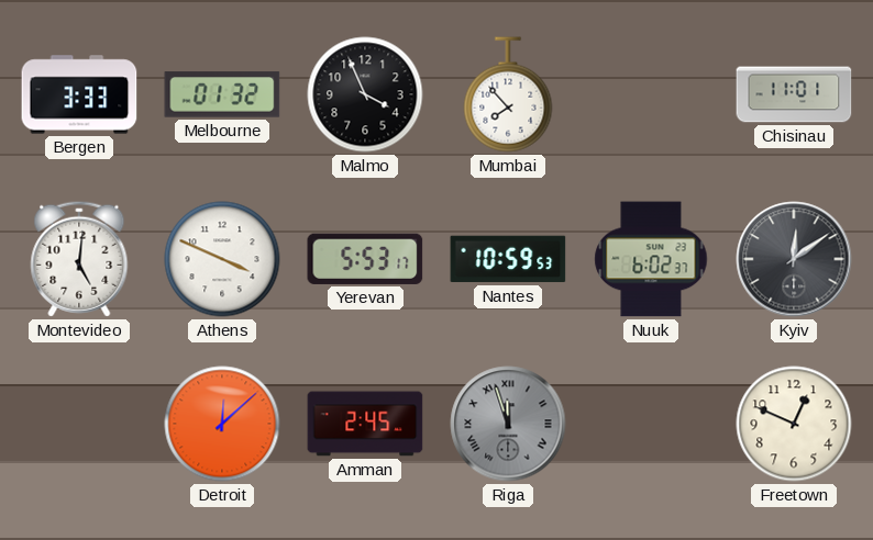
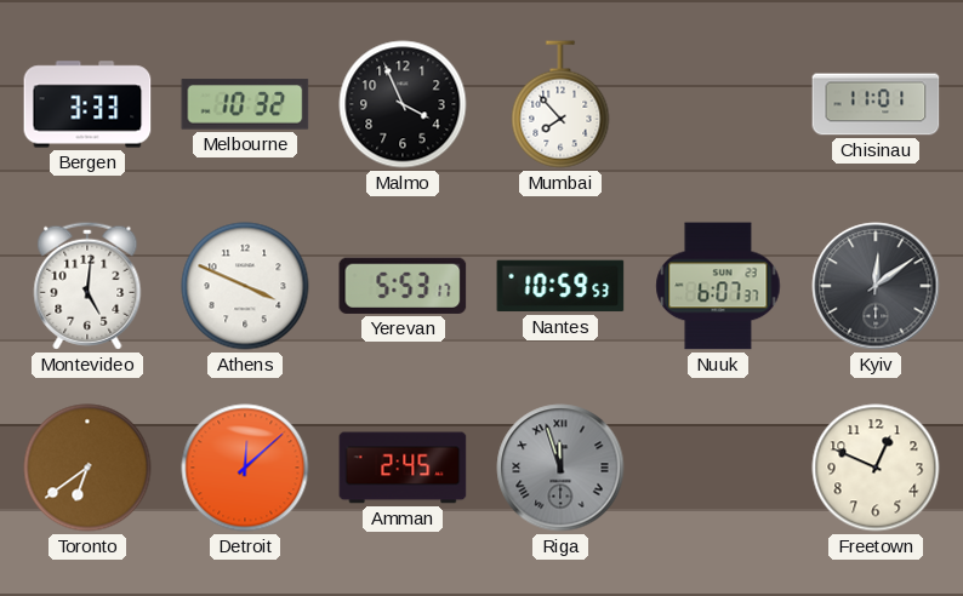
Melbourne: 01:32 -> 10:32 (245, 104)
Nuuk: 6:02 -> 6:07 (718, 286)
Toronto: none -> 6:39 (87, 468)
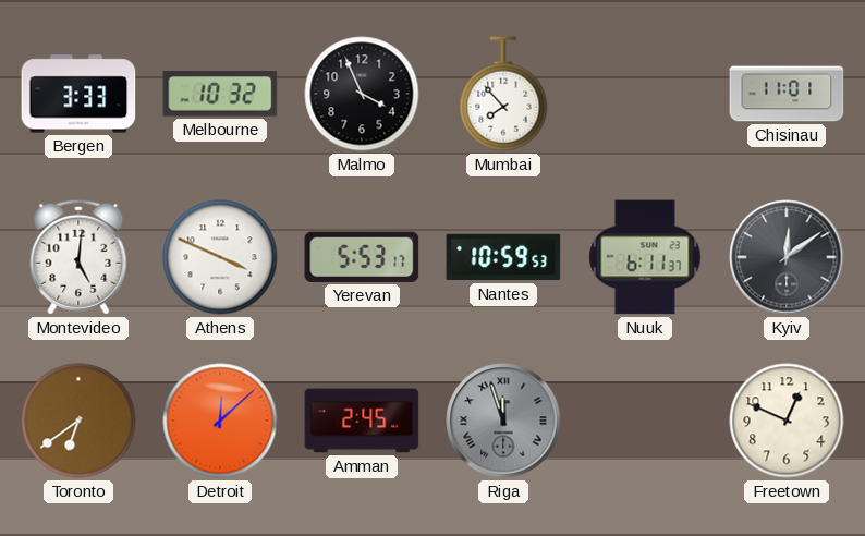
Nuuk: 6:07 -> 6:11 (645, 257)
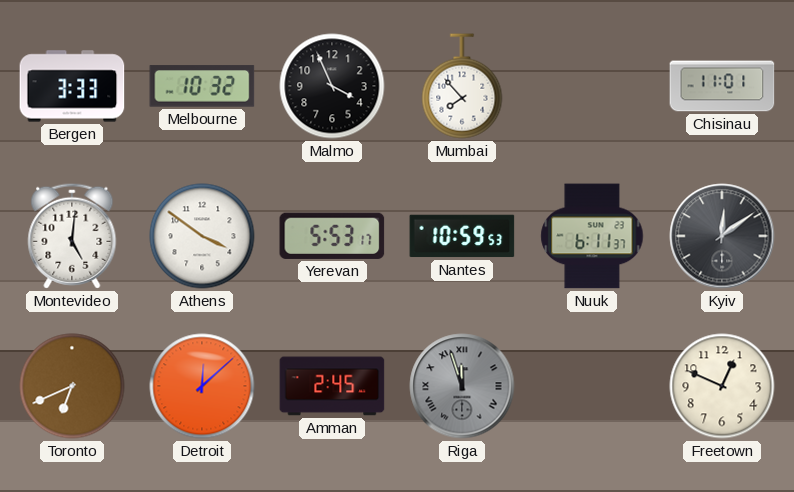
Athens: 3:49 -> 3:51 (202, 236)
Toronto: 6:39 -> 6:41 (72, 386)
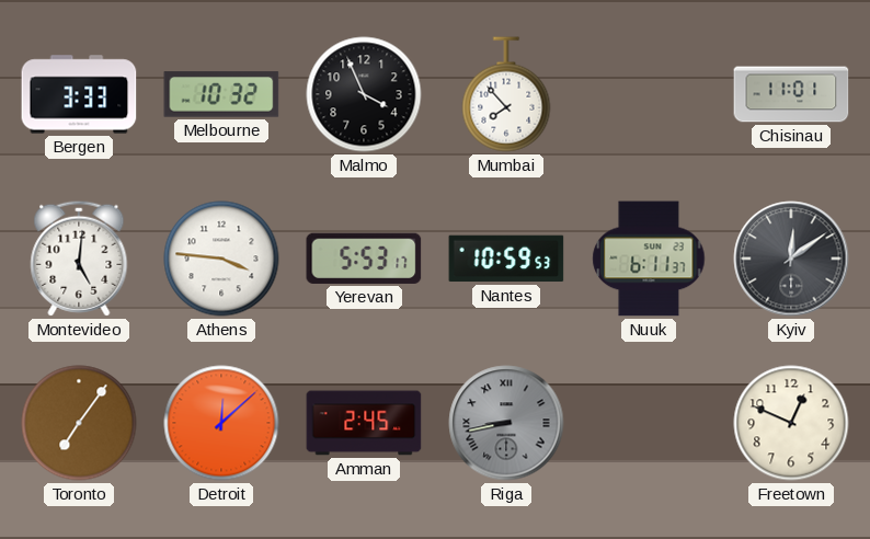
Athens: 3:51 -> 3:46 (221, 259)
Toronto: 6:41 -> 7:06 (79, 423)
Riga: 11:57 -> 8:43 (506, 423)
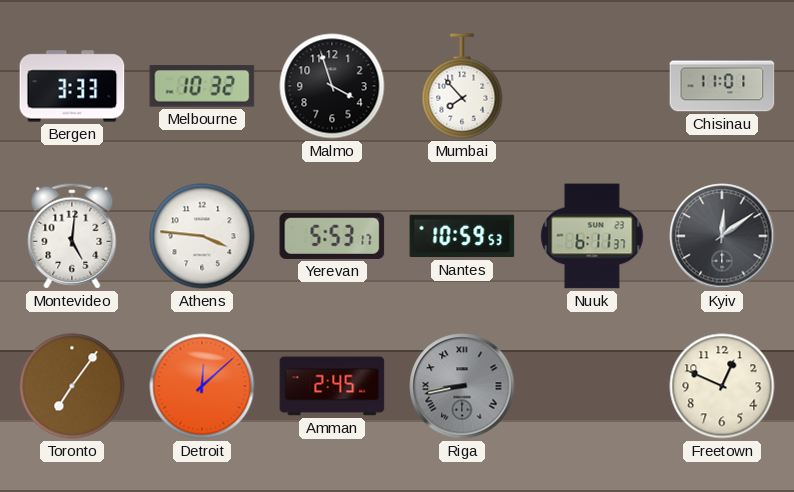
Malmo: 3:56 -> 3:57 (332, 86)
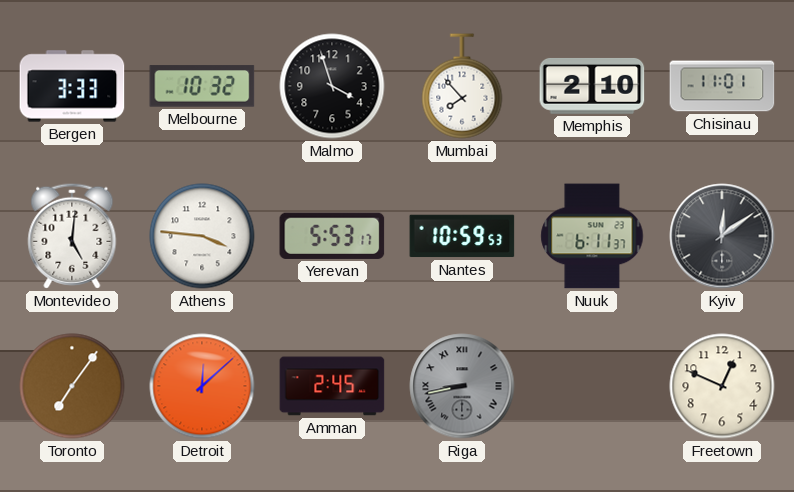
Memphis: none -> 2:10 (592, 86)
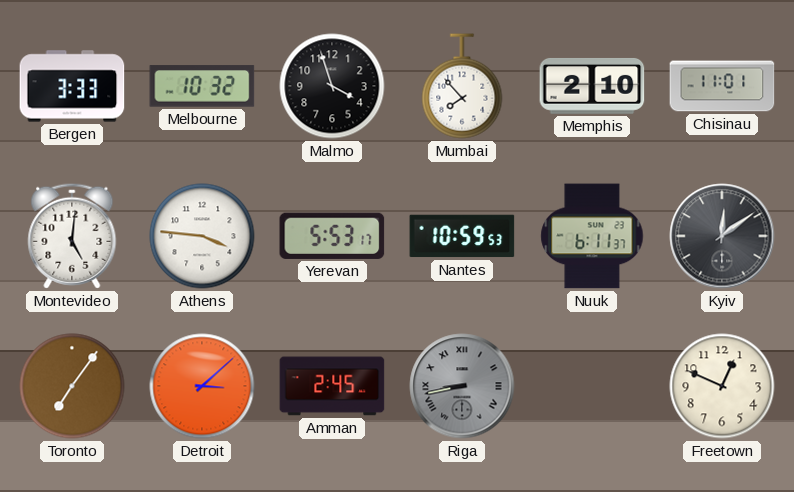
Detroit: 12:08 -> 3:08 (202, 386)
